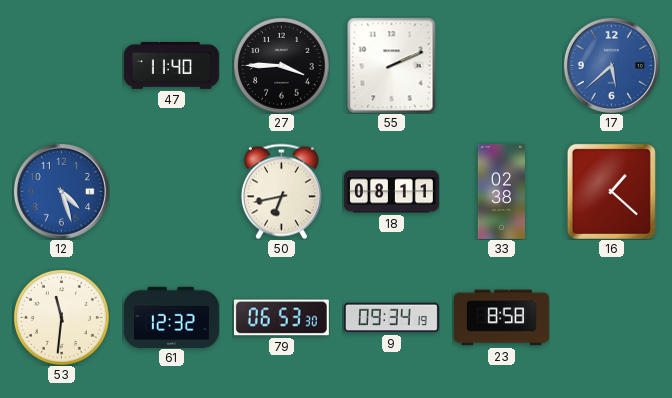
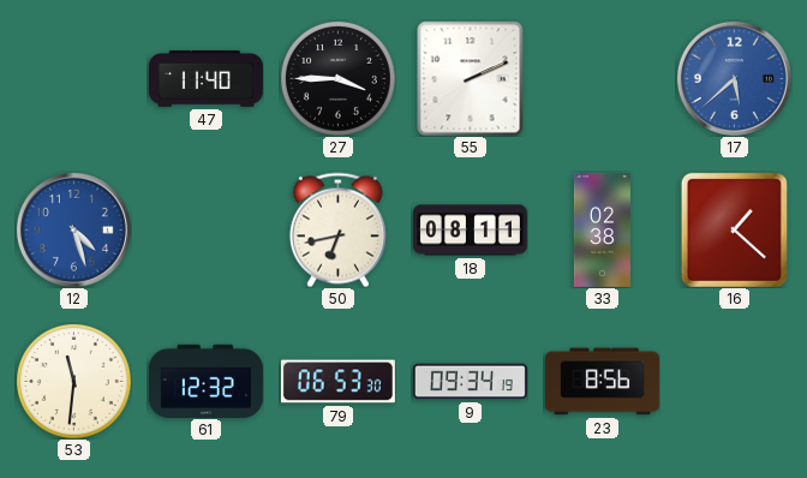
23: 8:58 -> 8:56 (602, 382)
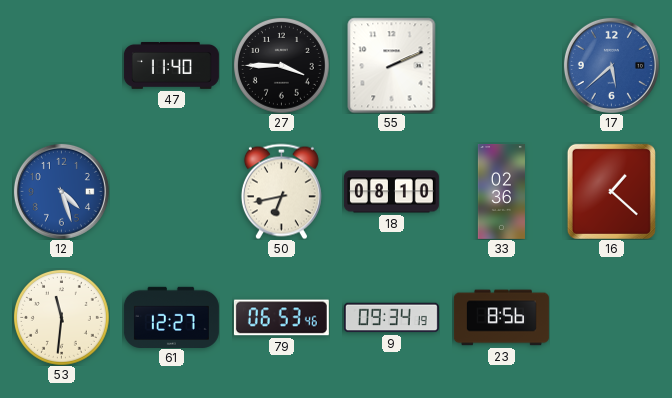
18: 08:11 -> 08:10 (391, 192)
33: 02:38 -> 02:36 (501, 191)
61: 12:32 -> 12:27 (171, 317)
79: 06:53:30 -> 06:53:46 (281, 318)
